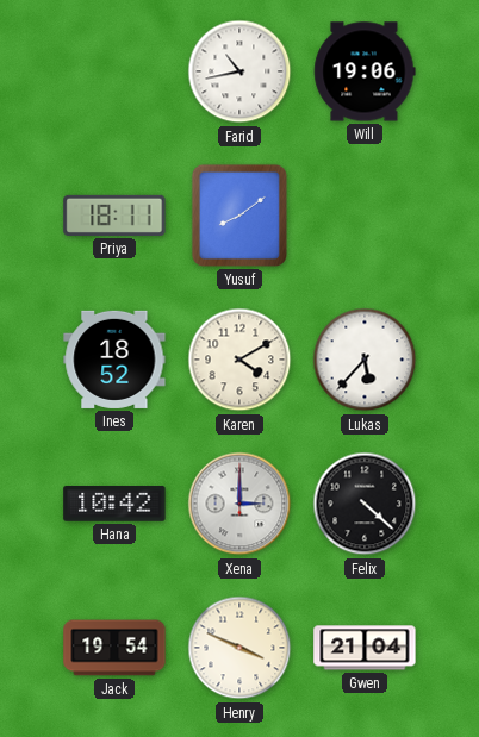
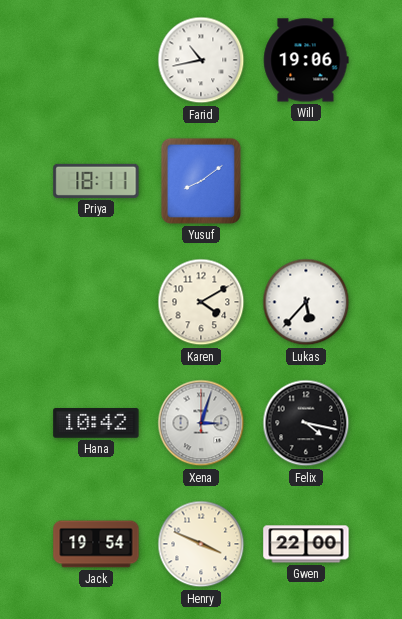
Ines: 18:52 -> none (114, 360)
Xena: 3:00 -> 3:03 (201, 423)
Felix: 4:22 -> 4:17 (306, 423)
Gwen: 21:04 -> 22:00 (306, 544)
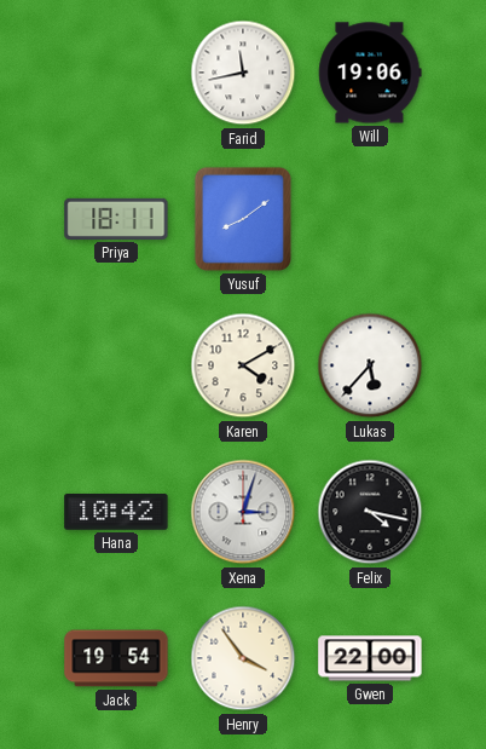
Farid: 10:43 -> 11:43 (243, 73)
Henry: 3:49 -> 3:54 (243, 658)
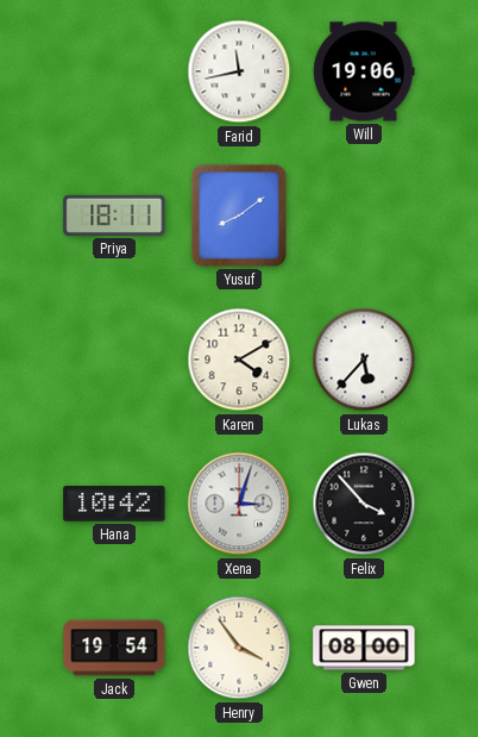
Felix: 4:17 -> 3:53 (364, 504)
Gwen: 22:00 -> 08:00 (364, 648)
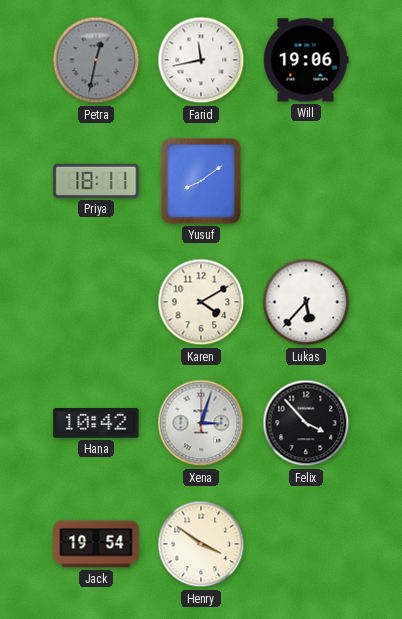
Petra: none -> 12:32 (96, 60)
Henry: 3:54 -> 3:51 (201, 544)
Gwen: 08:00 -> none (364, 648)
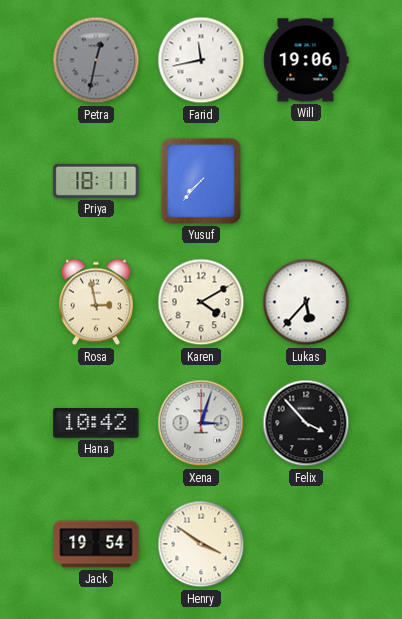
Yusuf: 8:09 -> 7:37 (201, 181)
Rosa: none -> 2:58 (96, 302)
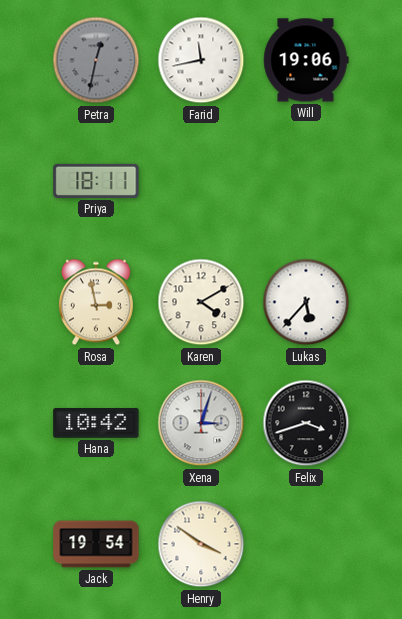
Yusuf: 7:37 -> none (201, 181)
Felix: 3:53 -> 3:42 (306, 423)
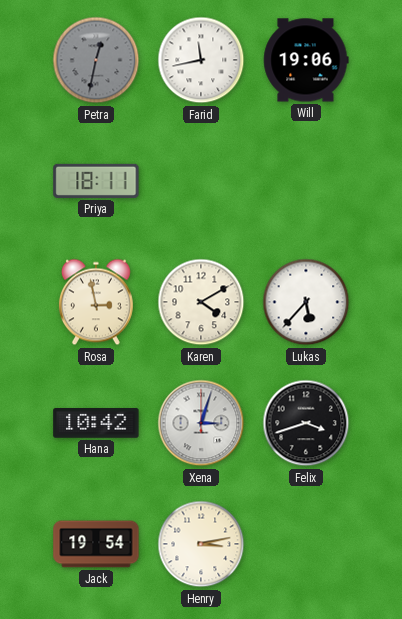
Henry: 3:51 -> 3:13 (201, 544)
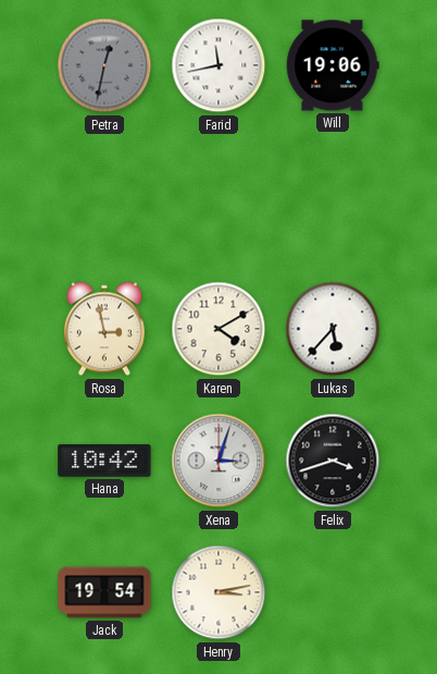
Priya: 18:11 -> none (96, 181)
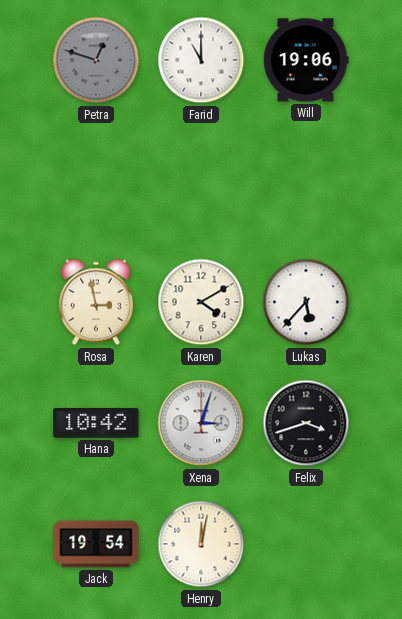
Petra: 12:32 -> 12:48 (96, 60)
Farid: 11:43 -> 11:00 (201, 60)
Henry: 3:13 -> 12:02 (201, 544)
